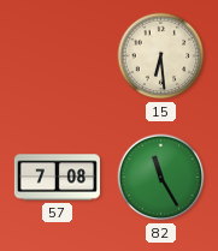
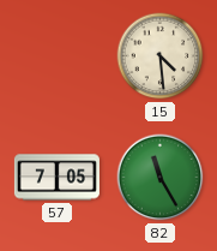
15: 6:29 -> 4:29 (161, 56)
57: 7:08 -> 7:05 (56, 178)
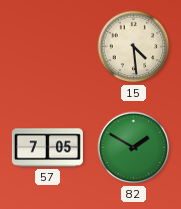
82: 11:25 -> 1:50 (134, 148)
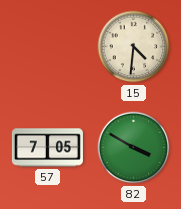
15: 4:29 -> 4:31 (134, 47)
82: 1:50 -> 3:50 (134, 148)
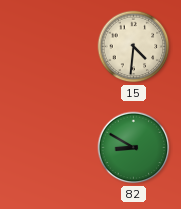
57: 7:05 -> none (47, 148)
82: 3:50 -> 8:50 (134, 148)
